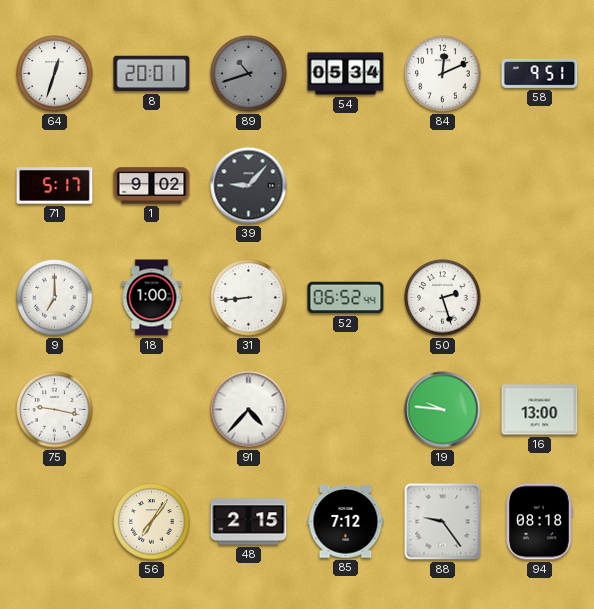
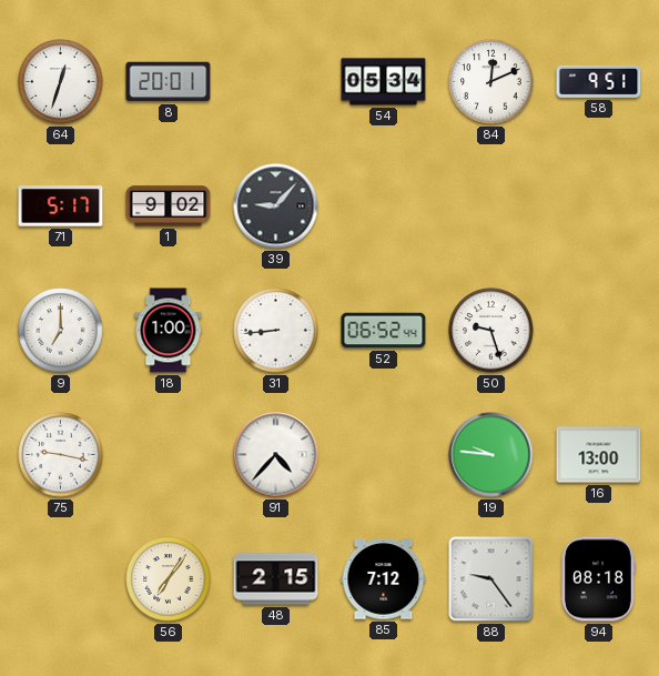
89: 10:42 -> none (249, 74)
50: 2:27 -> 9:27 (491, 331)
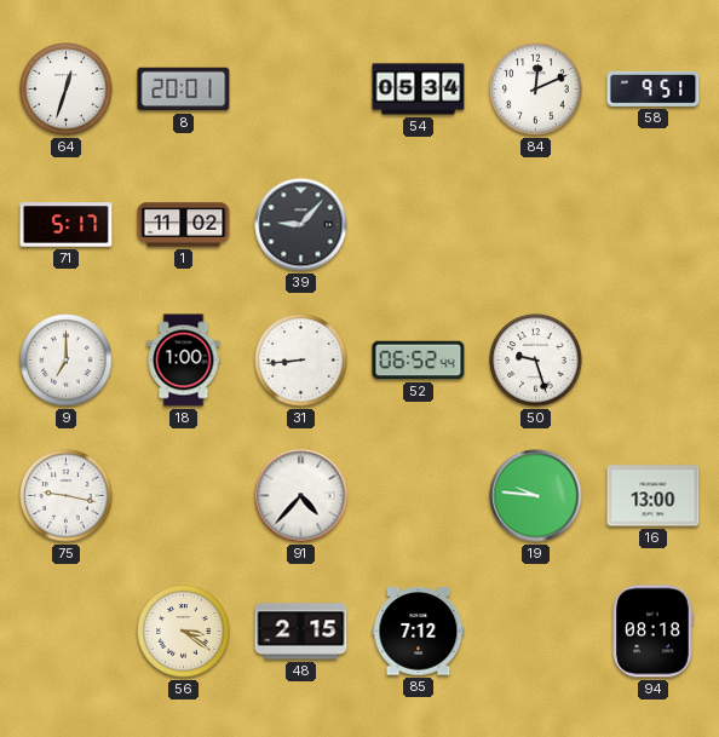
1: 9:02 -> 11:02 (184, 225)
56: 7:06 -> 3:21 (184, 632)
88: 9:24 -> none (491, 579)
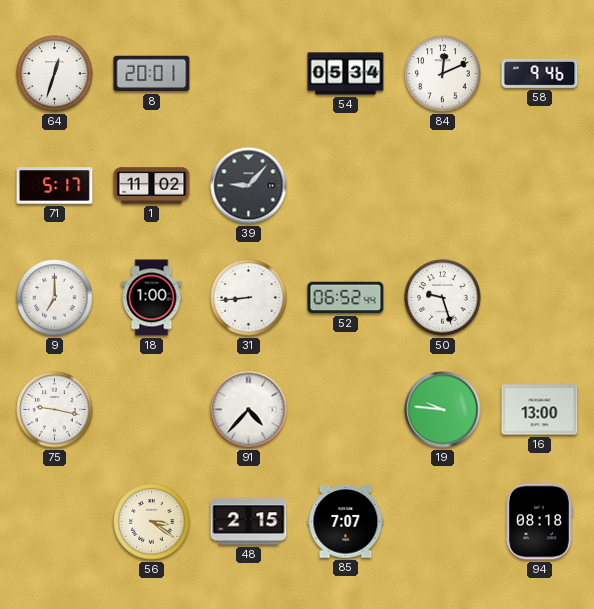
58: 9:51 -> 9:46 (540, 73)
85: 7:12 -> 7:07 (346, 522)
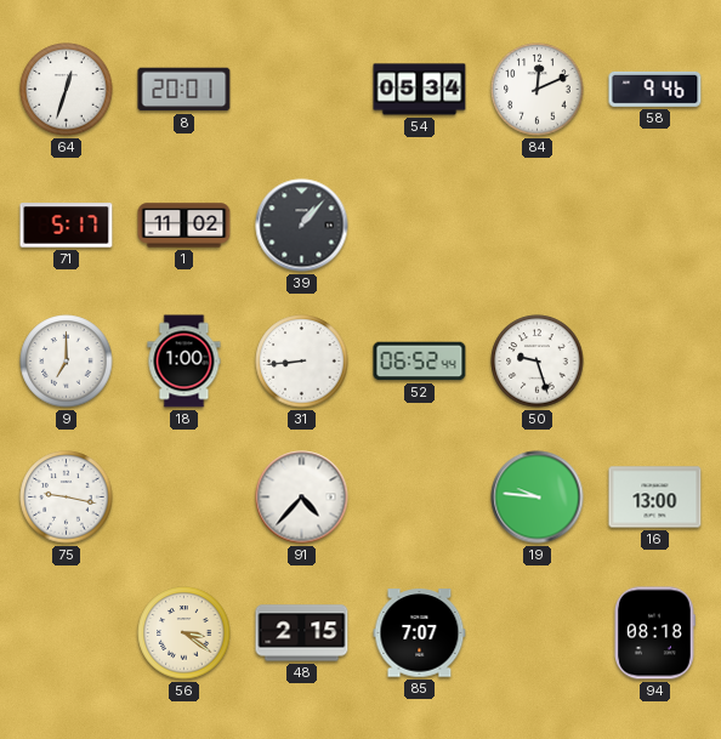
39: 9:07 -> 1:07 (302, 226)
